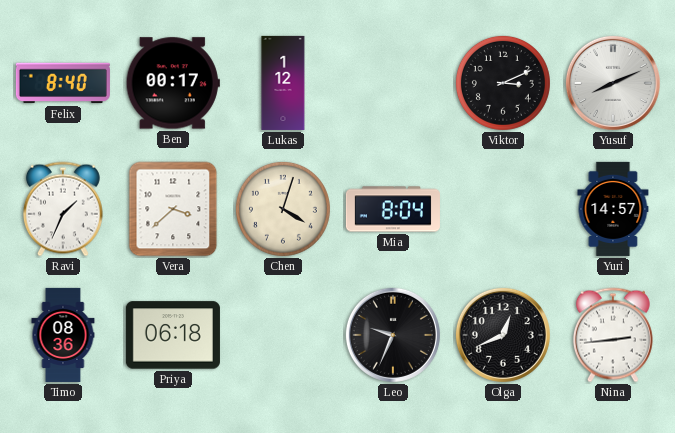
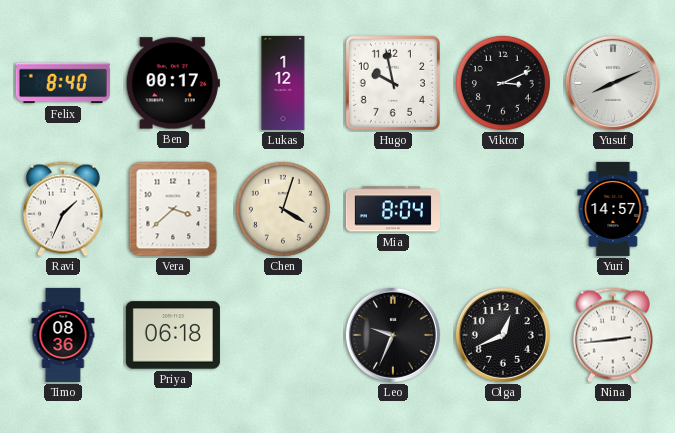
Hugo: none -> 9:58 (393, 83)
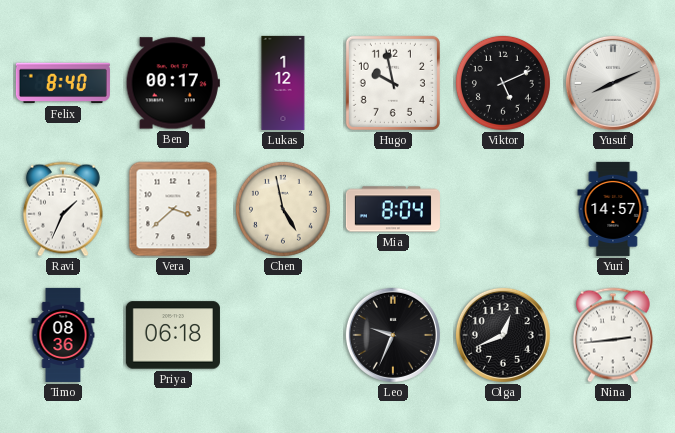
Viktor: 3:11 -> 5:11 (503, 83)
Chen: 4:03 -> 4:58 (283, 209)
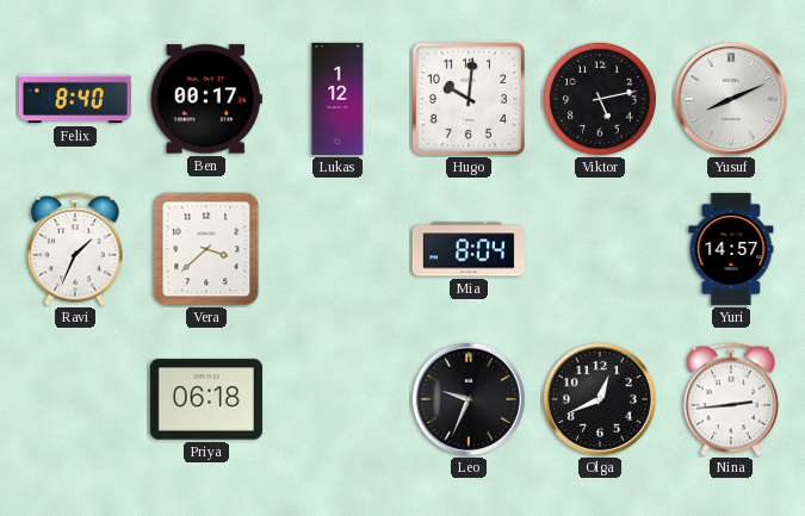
Hugo: 9:58 -> 10:01 (469, 99)
Viktor: 5:11 -> 5:13 (600, 99)
Chen: 4:58 -> none (283, 209)
Timo: 08:36 -> none (63, 335)
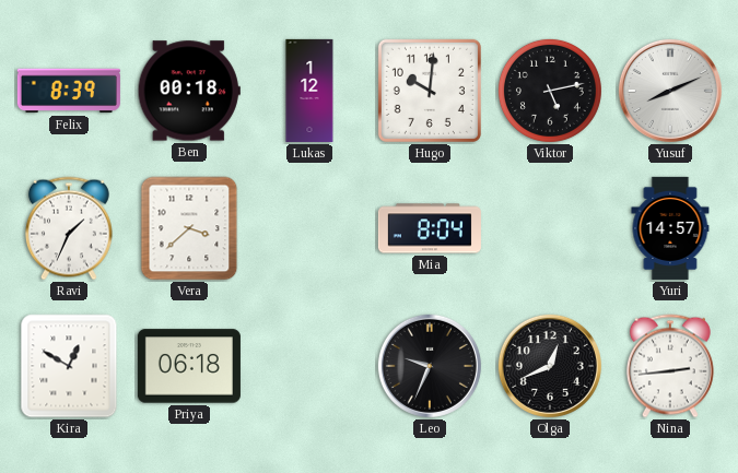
Felix: 8:40 -> 8:39 (69, 91)
Ben: 00:17 -> 00:18 (189, 91)
Kira: none -> 12:50 (69, 366)
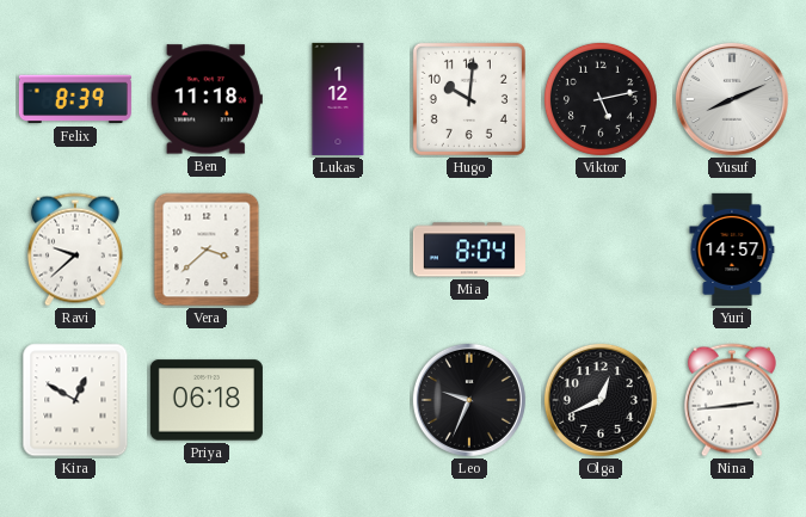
Ben: 00:18 -> 11:18 (207, 99)
Ravi: 1:34 -> 9:38 (75, 250)
